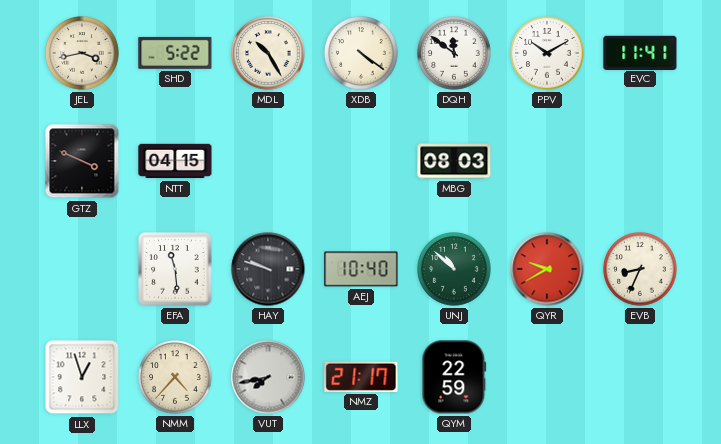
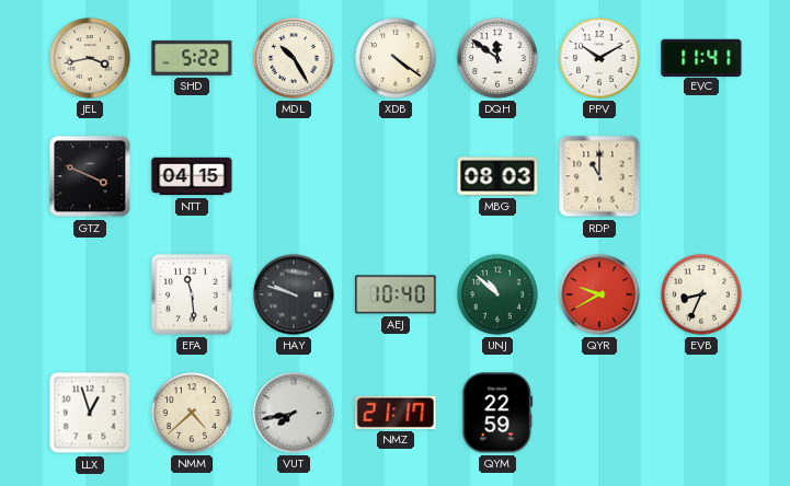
RDP: none -> 11:00 (599, 176)
NMM: 4:37 -> 4:38 (192, 413)
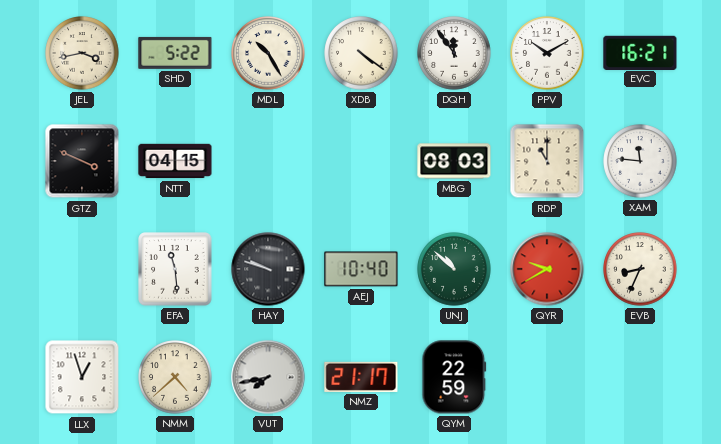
DQH: 11:51 -> 11:54 (454, 53)
EVC: 11:41 -> 16:21 (640, 52)
XAM: none -> 11:46 (640, 161)
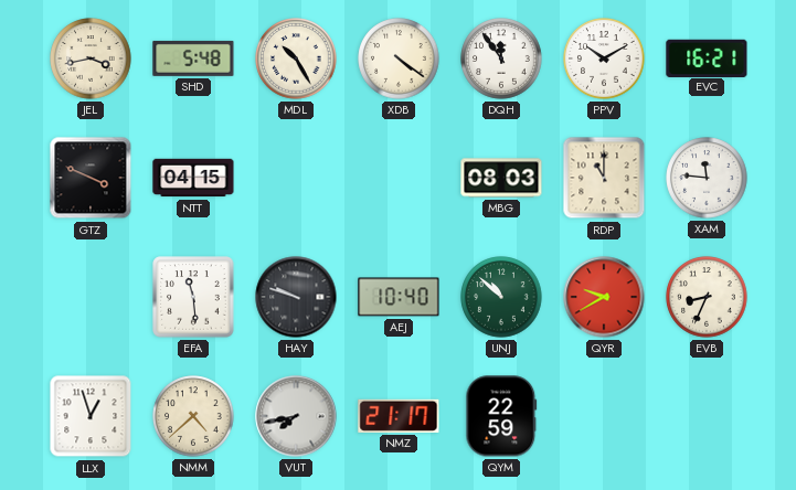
SHD: 5:22 -> 5:48 (193, 58)
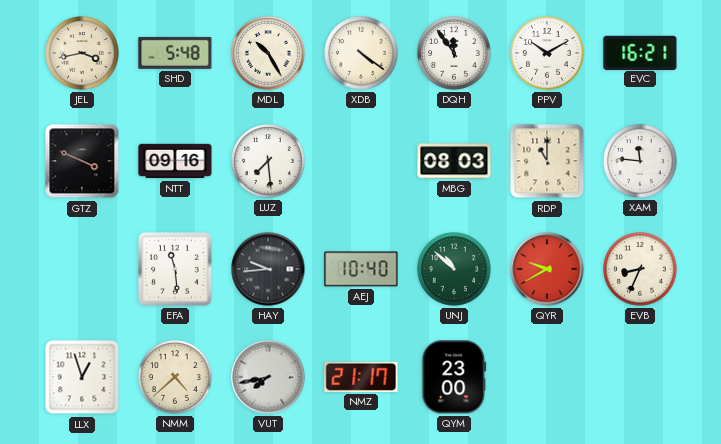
NTT: 04:15 -> 09:16 (175, 161)
LUZ: none -> 7:29 (268, 161)
HAY: 9:48 -> 9:44 (268, 269)
QYM: 22:59 -> 23:00 (454, 377)
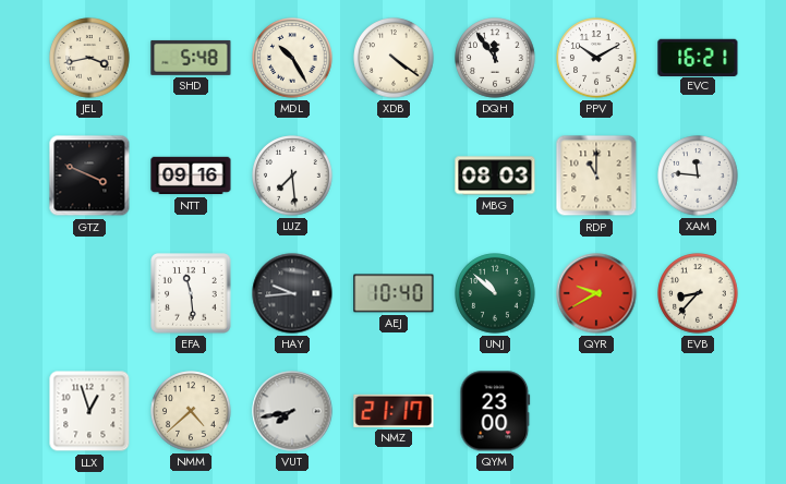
EVB: 8:34 -> 8:37 (698, 293)
